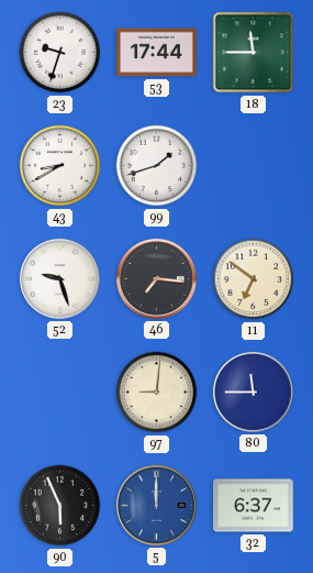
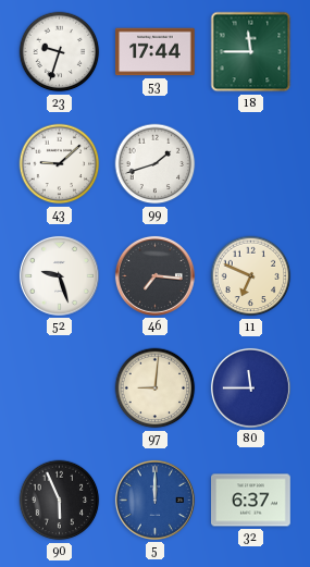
43: 8:40 -> 9:08 (60, 164)
11: 6:51 -> 6:49 (251, 276)
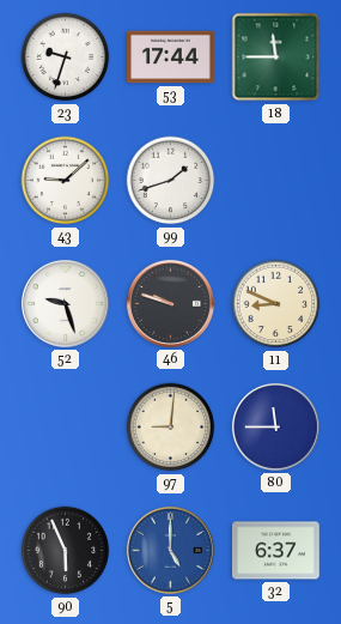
46: 7:16 -> 9:48 (170, 303)
11: 6:49 -> 8:49 (276, 304)
5: 12:00 -> 5:00 (170, 550)
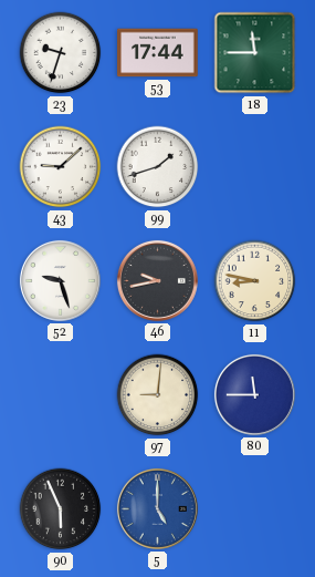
46: 9:48 -> 9:43 (157, 280)
11: 8:49 -> 8:47 (255, 281)
32: 6:37 -> none (276, 551)
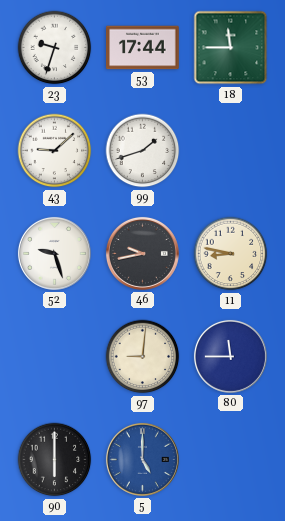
90: 5:56 -> 6:00 (55, 460)
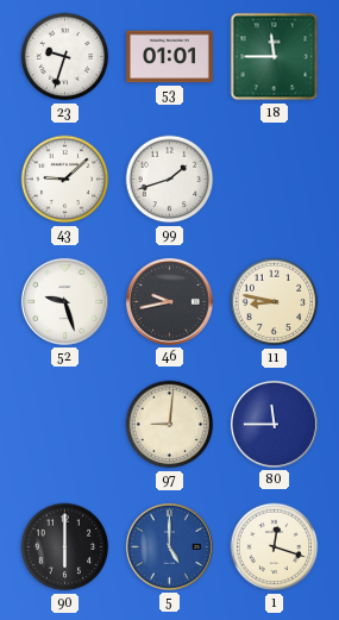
53: 17:44 -> 01:01 (170, 57)
1: none -> 12:18 (275, 547)
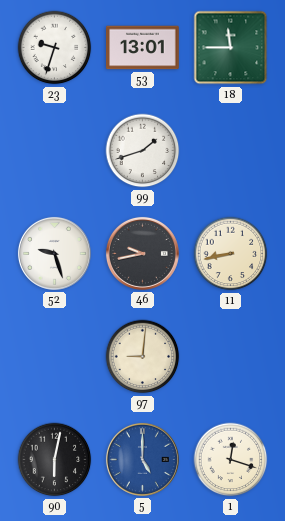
53: 01:01 -> 13:01 (143, 48)
43: 9:08 -> none (65, 180)
11: 8:47 -> 8:43 (231, 254)
80: 11:45 -> none (274, 424)
90: 6:00 -> 6:02 (55, 460)
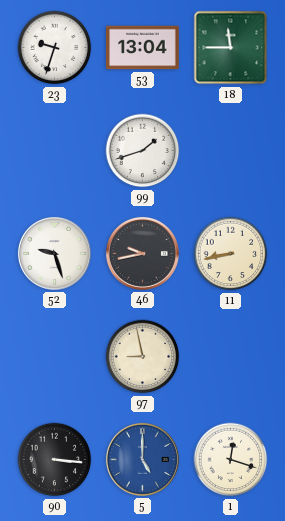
53: 13:01 -> 13:04 (143, 48)
97: 9:01 -> 8:58 (143, 357)
90: 6:02 -> 3:16 (55, 460)
